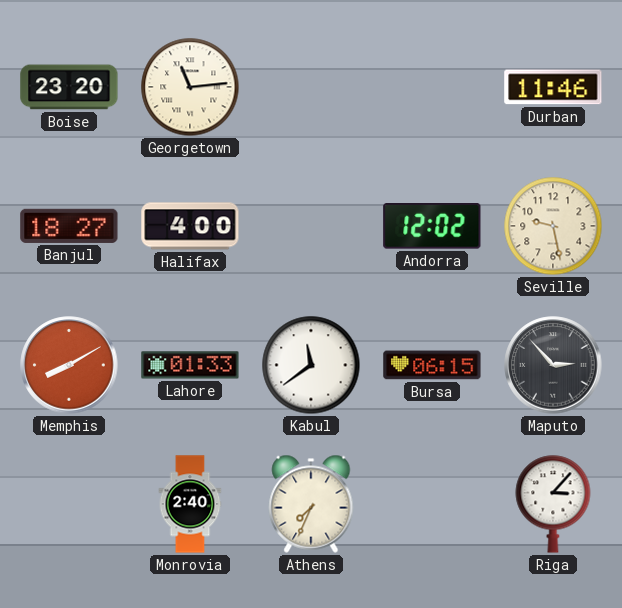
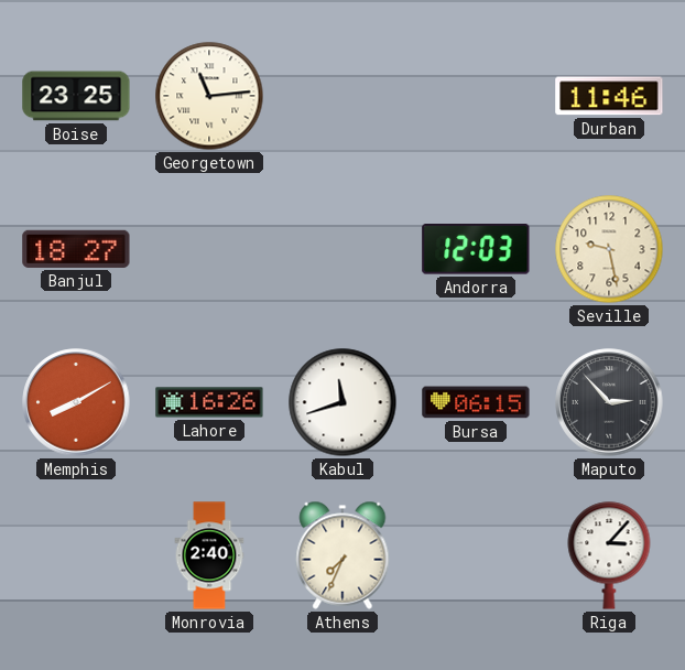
Boise: 23:20 -> 23:25 (76, 96)
Halifax: 4:00 -> none (190, 226)
Andorra: 12:02 -> 12:03 (476, 250)
Lahore: 01:33 -> 16:26 (209, 402)
Kabul: 11:39 -> 11:42 (342, 402)
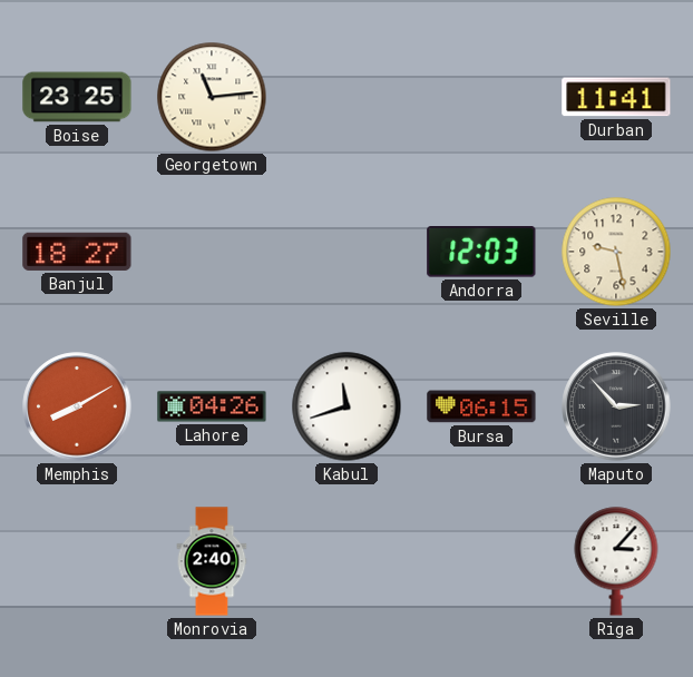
Durban: 11:46 -> 11:41 (616, 97)
Lahore: 16:26 -> 04:26 (212, 406)
Athens: 7:34 -> none (342, 555)
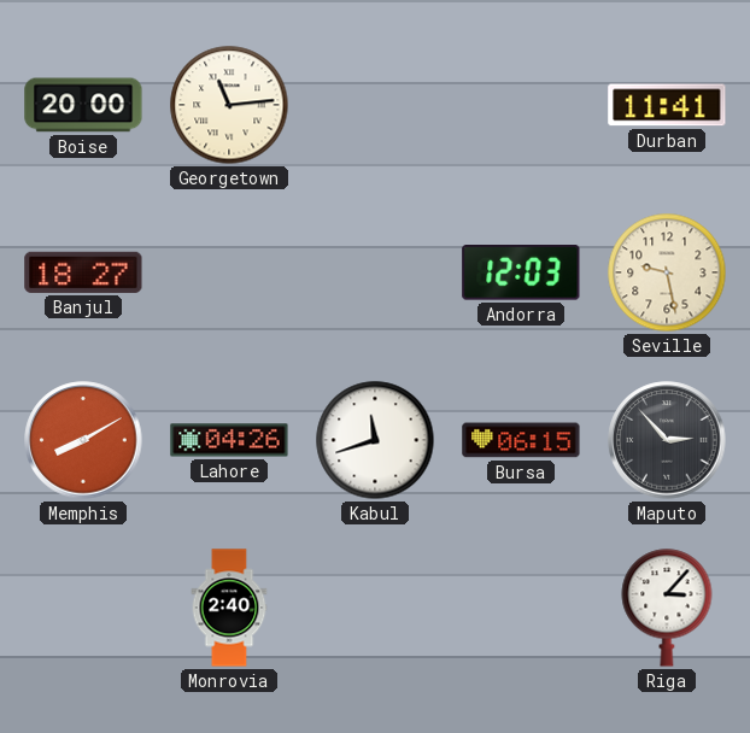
Boise: 23:25 -> 20:00 (83, 105)
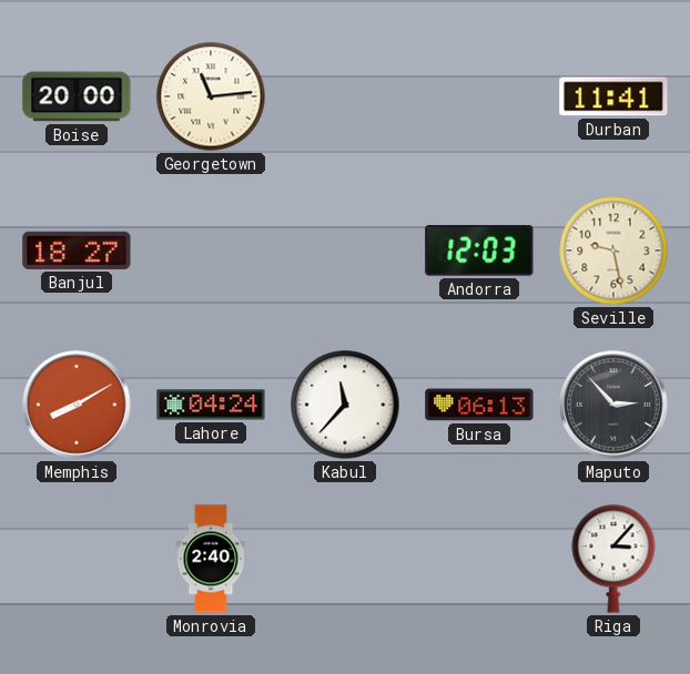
Lahore: 04:26 -> 04:24 (211, 405)
Kabul: 11:42 -> 11:37 (345, 405)
Bursa: 06:15 -> 06:13 (479, 405)
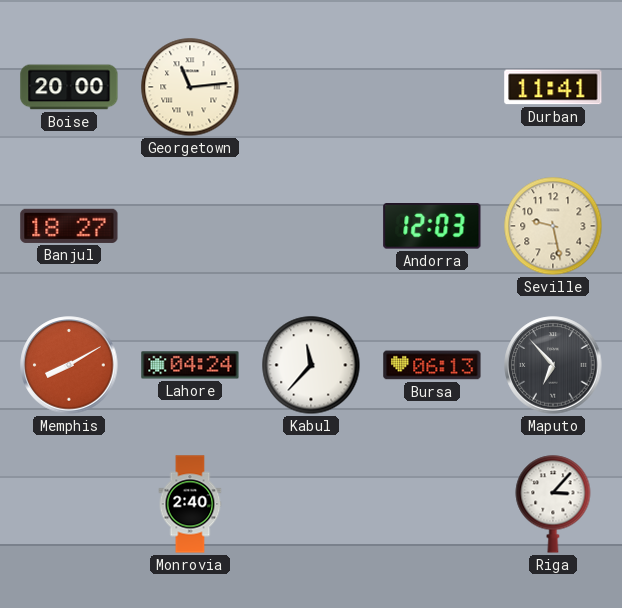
Maputo: 2:53 -> 6:53 (553, 365)
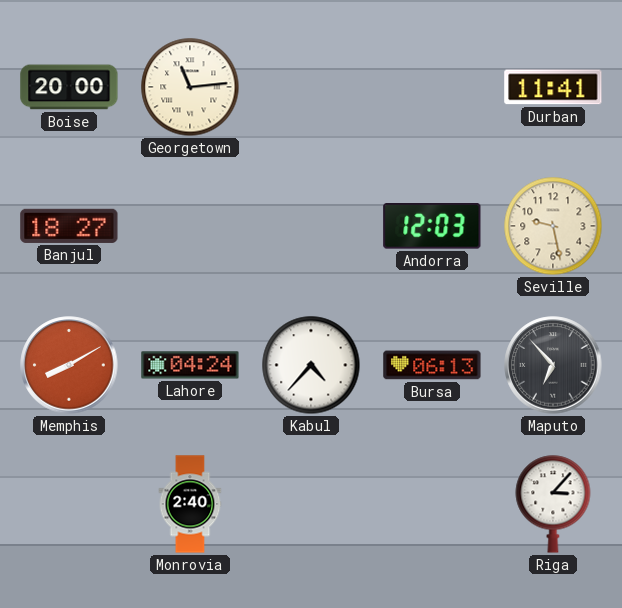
Kabul: 11:37 -> 4:37 (311, 365)
